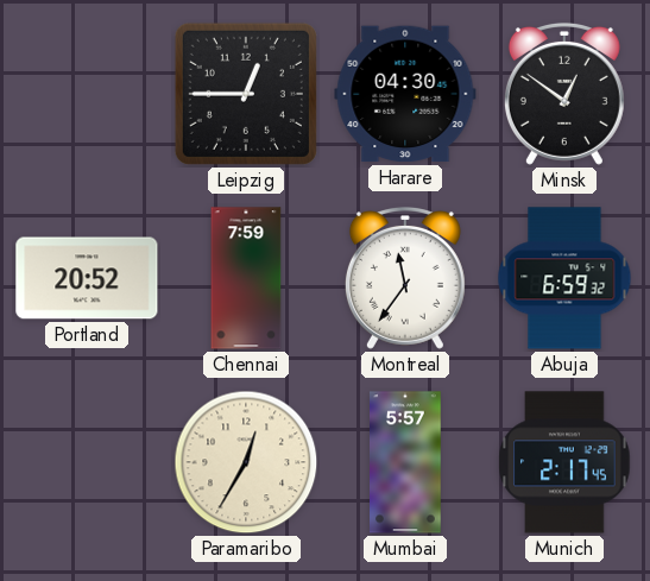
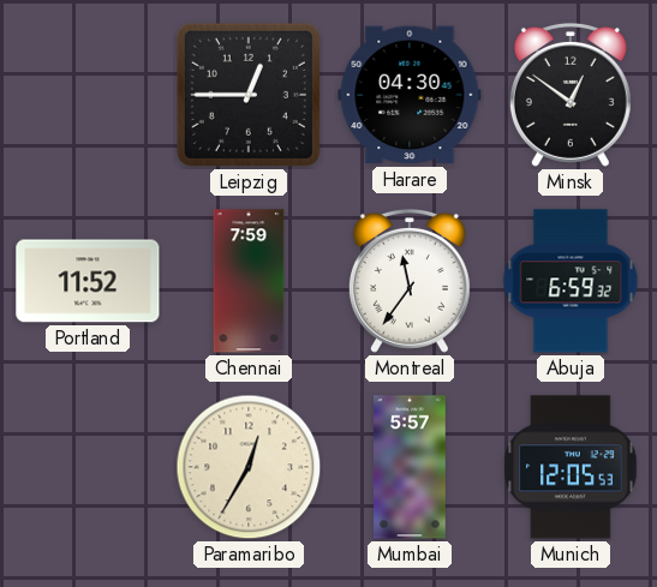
Portland: 20:52 -> 11:52 (88, 281)
Munich: 2:17 -> 12:05 (571, 467)
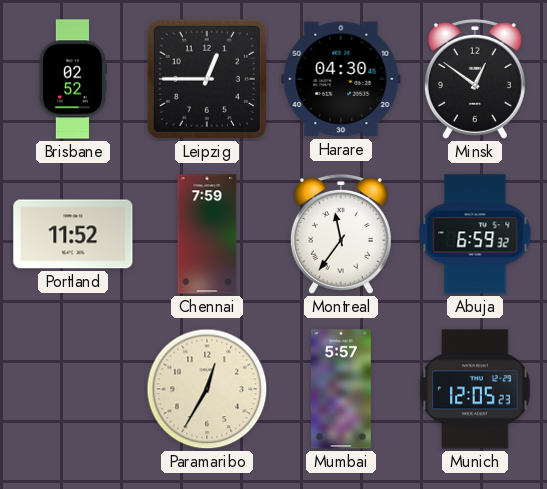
Brisbane: none -> 02:52 (72, 79)
Munich: 12:05:53 -> 12:05:23 (475, 389)
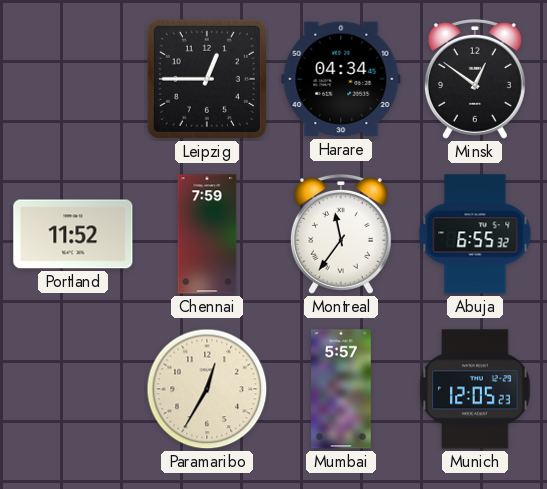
Brisbane: 02:52 -> none (72, 79)
Harare: 04:30 -> 04:34 (341, 79)
Abuja: 6:59 -> 6:55 (475, 234)
